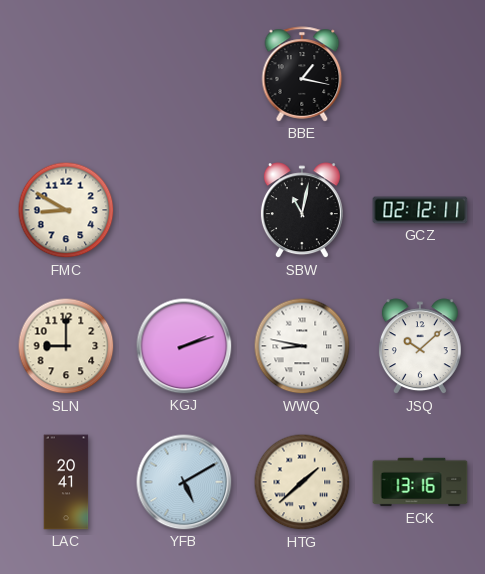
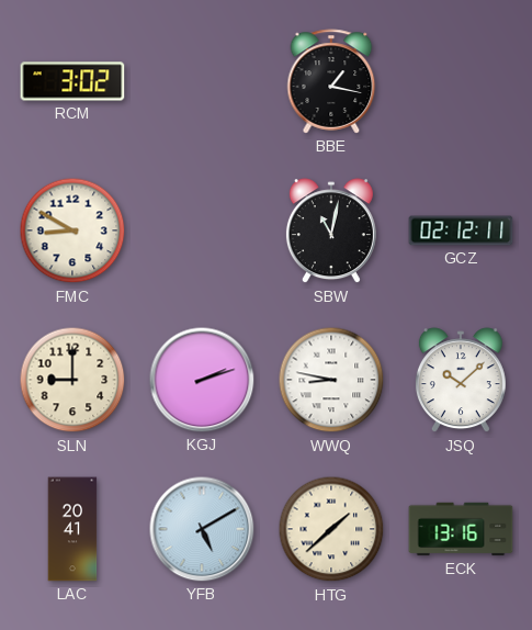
RCM: none -> 3:02 (72, 81)
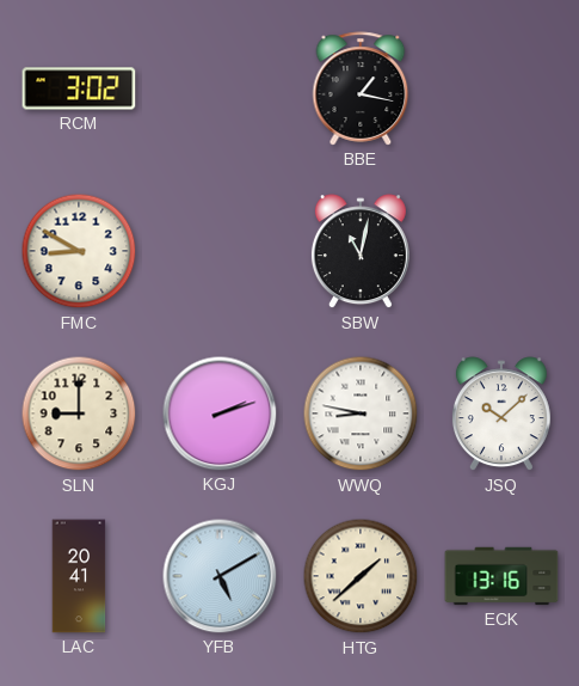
GCZ: 02:12 -> none (461, 230)
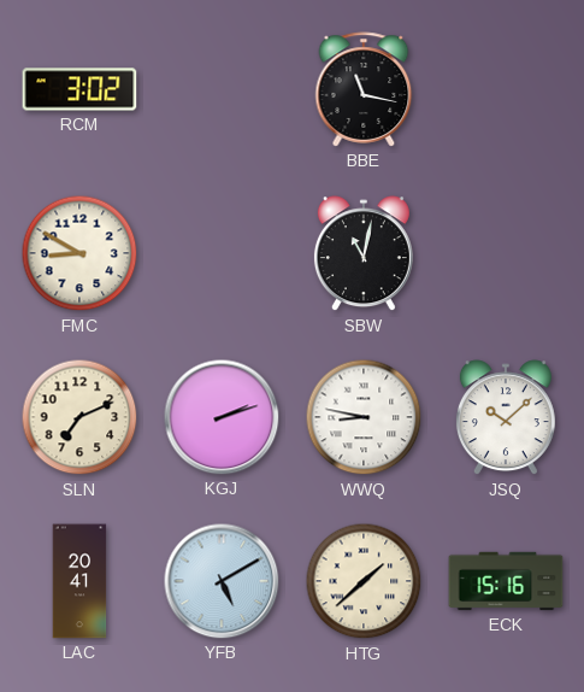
BBE: 1:17 -> 11:17 (364, 89)
SLN: 9:00 -> 7:11 (79, 417)
ECK: 13:16 -> 15:16 (506, 581)
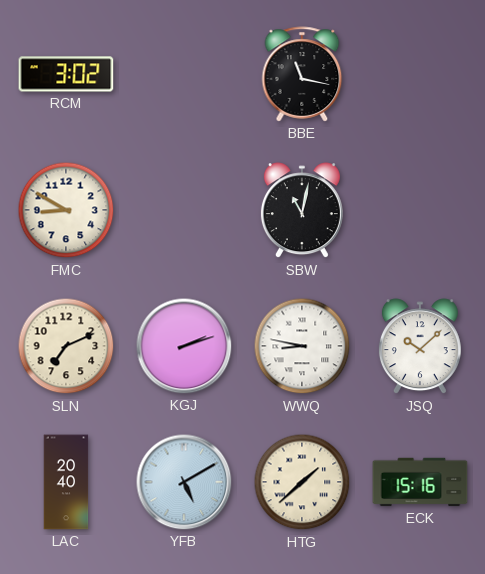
LAC: 20:41 -> 20:40 (66, 482)
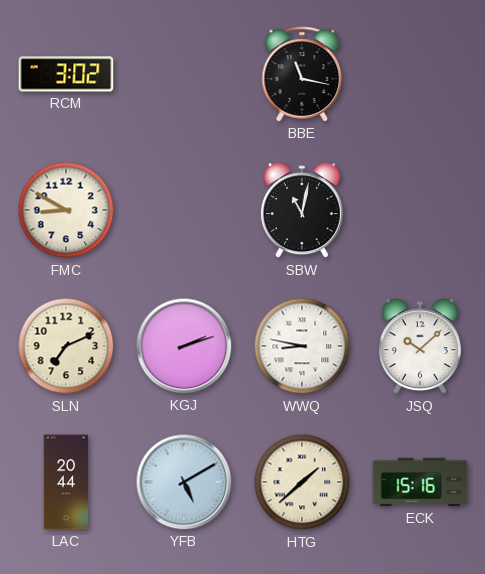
LAC: 20:40 -> 20:44 (66, 482)
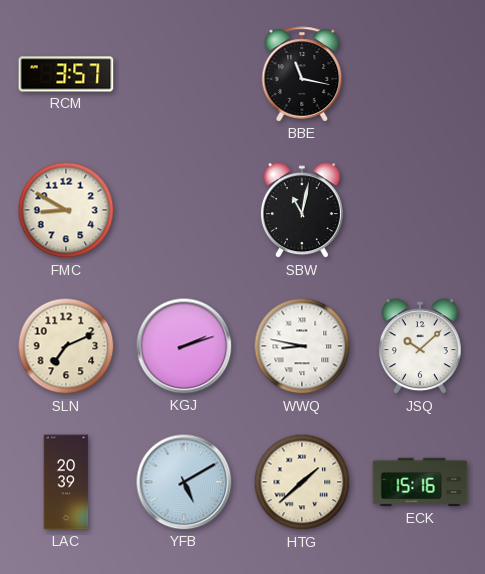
RCM: 3:02 -> 3:57 (66, 74)
LAC: 20:44 -> 20:39 (66, 482)
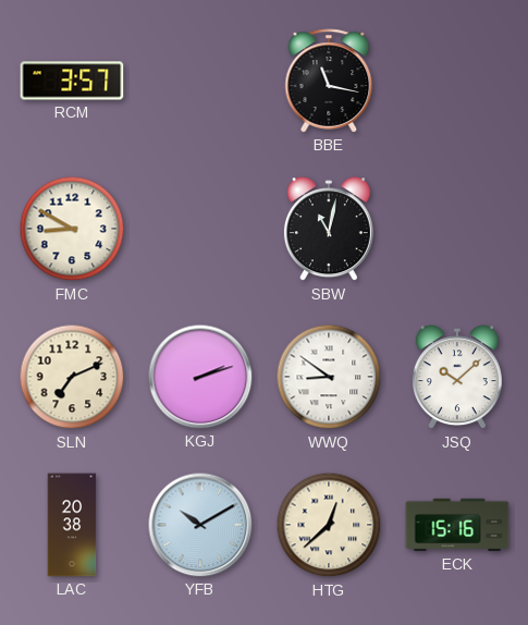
WWQ: 8:47 -> 8:51 (329, 377)
LAC: 20:39 -> 20:38 (72, 525)
YFB: 5:10 -> 10:10 (200, 525)
HTG: 1:38 -> 12:38 (329, 525)
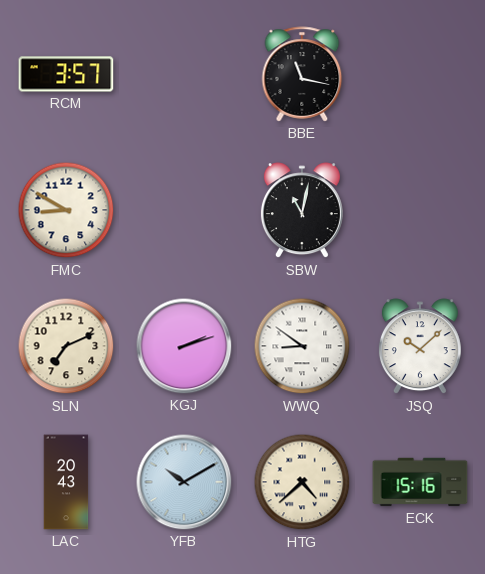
LAC: 20:38 -> 20:43 (66, 482)
HTG: 12:38 -> 4:38 (302, 482)
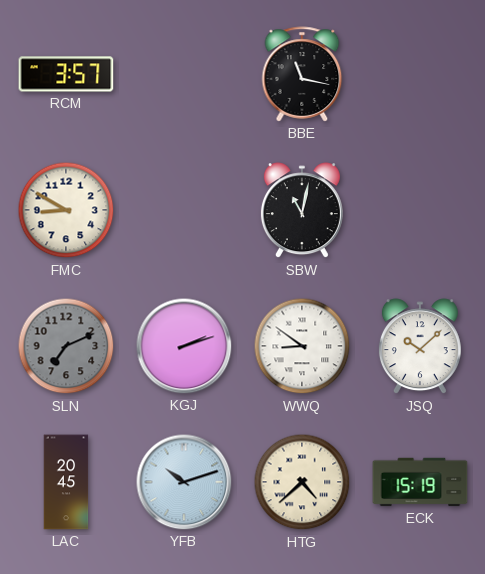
SLN dial: cream -> grey (66, 346)
LAC: 20:43 -> 20:45 (66, 482)
YFB: 10:10 -> 10:12 (184, 482)
ECK: 15:16 -> 15:19 (420, 482)
